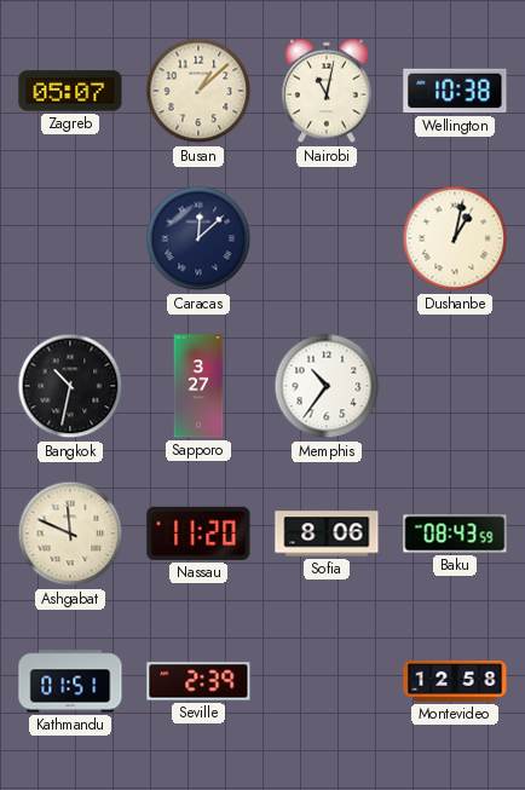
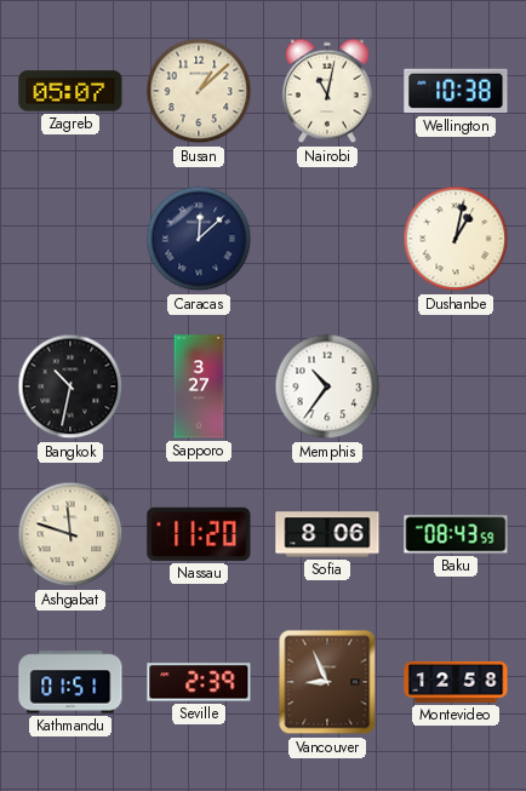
Ashgabat: 11:49 -> 11:48 (70, 534)
Vancouver: none -> 8:56 (327, 682)
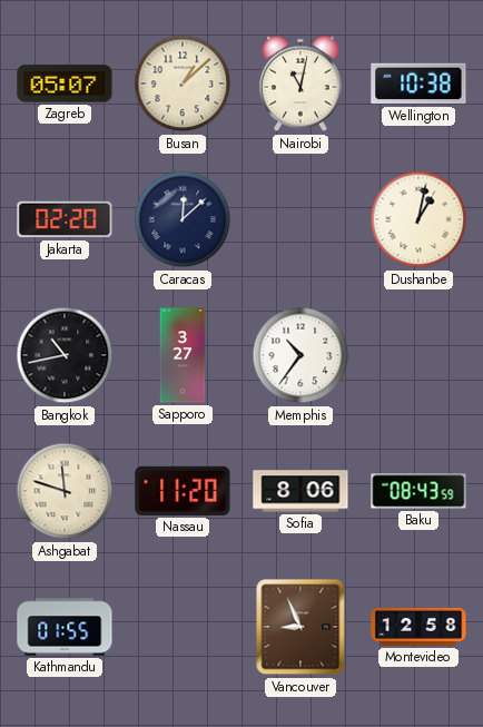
Jakarta: none -> 02:20 (65, 219)
Bangkok: 10:32 -> 10:43 (65, 355)
Kathmandu: 01:51 -> 01:55 (65, 627)
Seville: 2:39 -> none (199, 682)
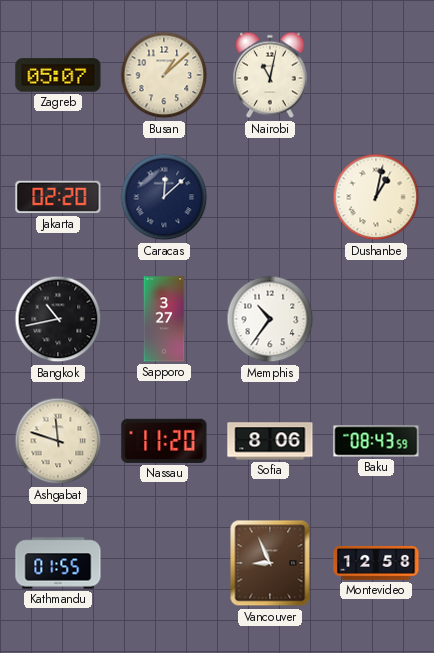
Wellington: 10:38 -> none (418, 83)
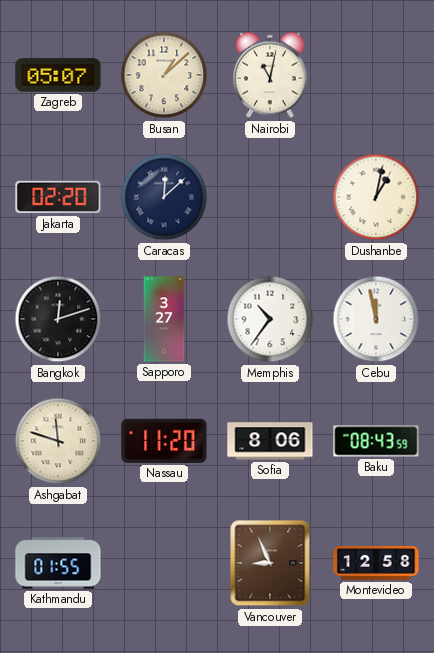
Bangkok: 10:43 -> 12:12 (58, 319)
Cebu: none -> 11:58 (376, 319)
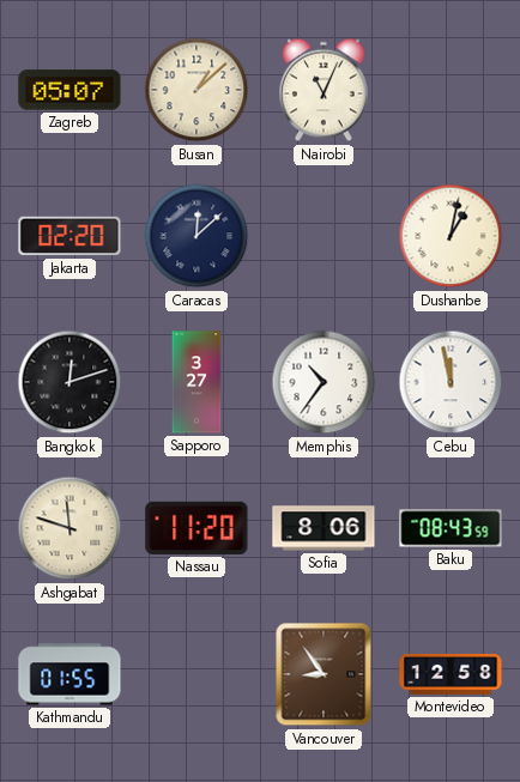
Nairobi: 11:02 -> 11:04 (324, 90)
Vancouver: 8:56 -> 8:54 (324, 674)
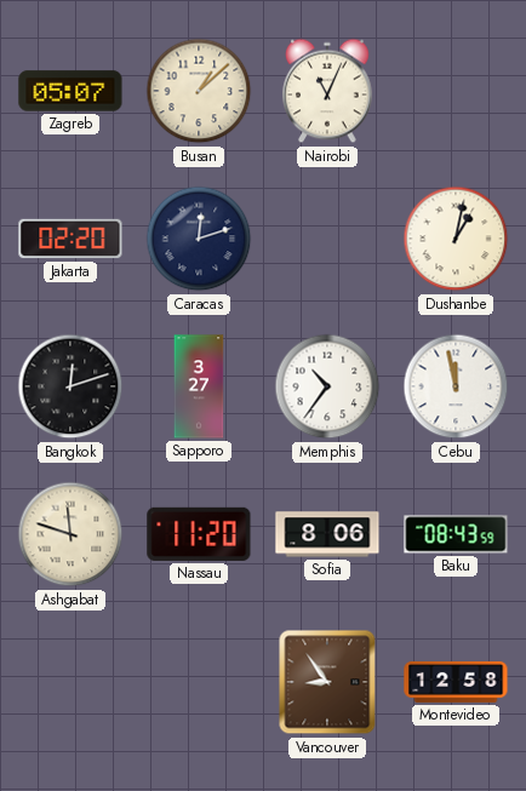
Caracas: 12:08 -> 12:12 (199, 239)
Kathmandu: 01:55 -> none (69, 674)
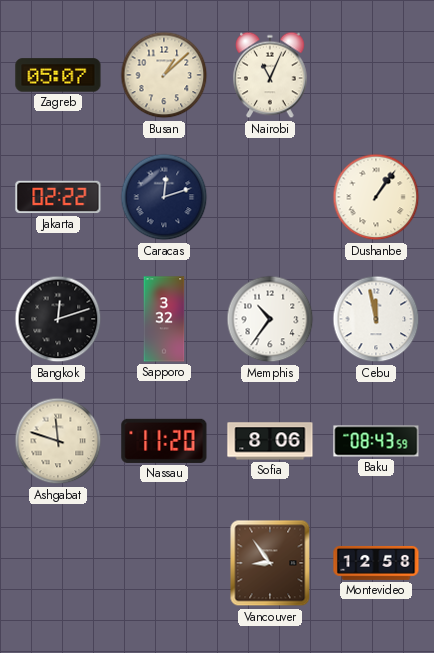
Jakarta: 02:20 -> 02:22 (58, 197)
Dushanbe: 1:02 -> 1:06 (376, 197)
Sapporo: 3:27 -> 3:32 (164, 319)
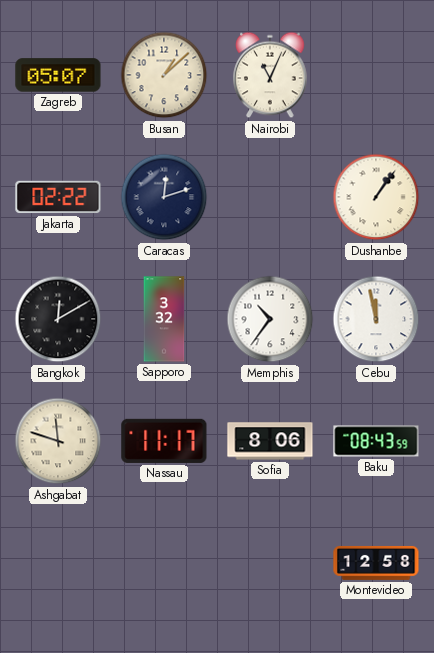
Bangkok: 12:12 -> 12:10 (58, 319)
Nassau: 11:20 -> 11:17 (164, 441)
Vancouver: 8:54 -> none (270, 563)
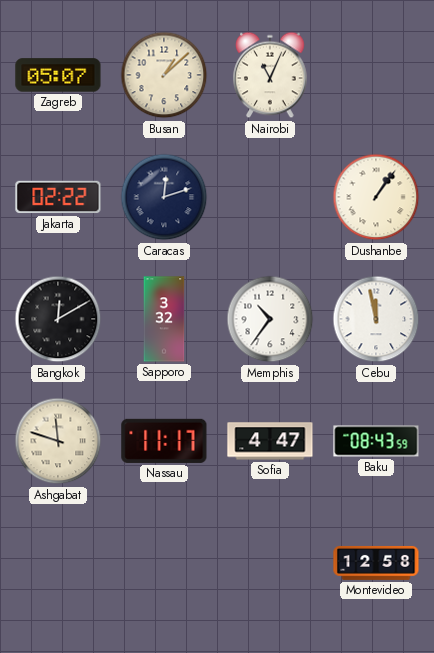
Sofia: 8:06 -> 4:47 (270, 441)
